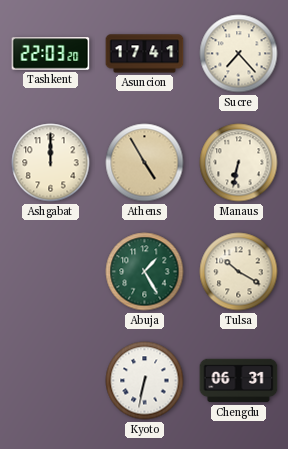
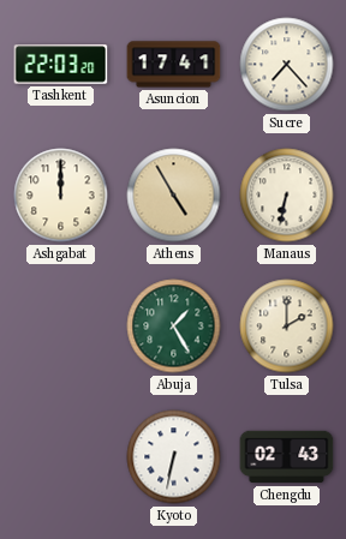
Tulsa: 10:20 -> 2:00 (287, 327)
Chengdu: 06:31 -> 02:43 (287, 457)
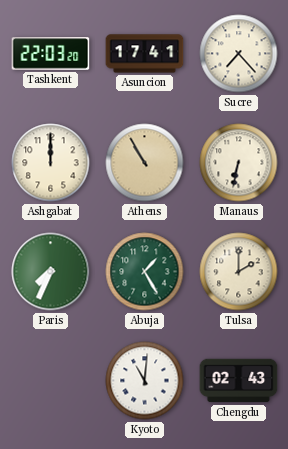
Athens: 4:55 -> 10:55 (145, 163)
Paris: none -> 7:34 (51, 272)
Kyoto: 6:32 -> 11:01 (145, 381)
